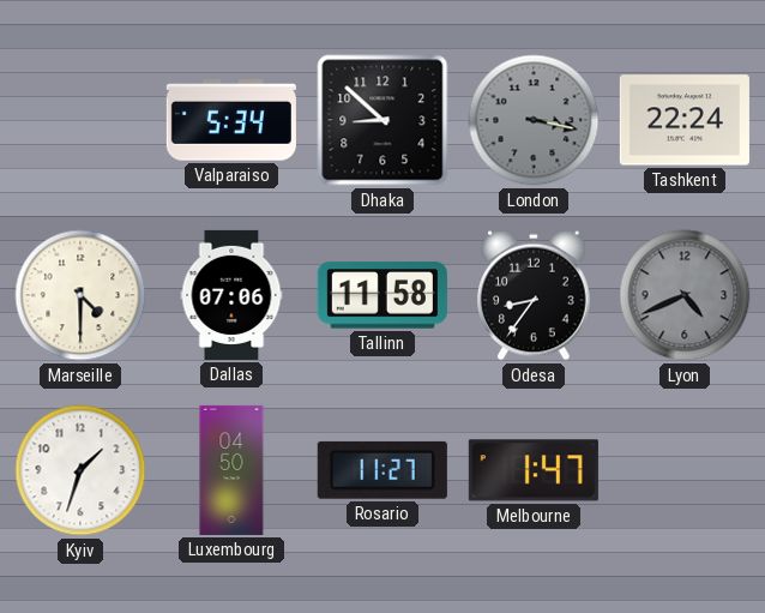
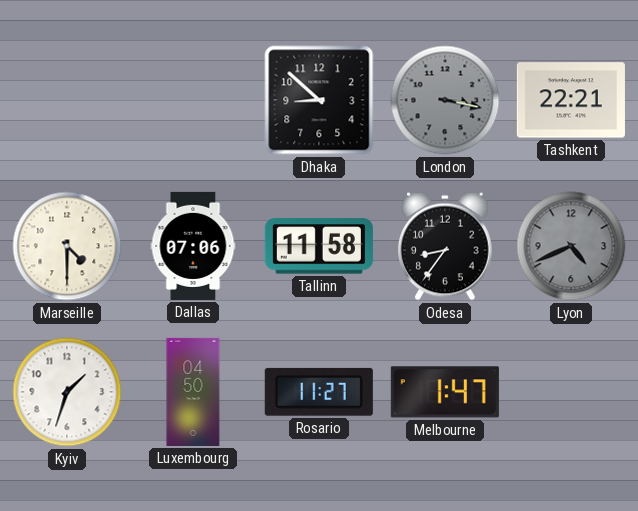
Valparaiso: 5:34 -> none (231, 120)
Tashkent: 22:24 -> 22:21 (571, 100)
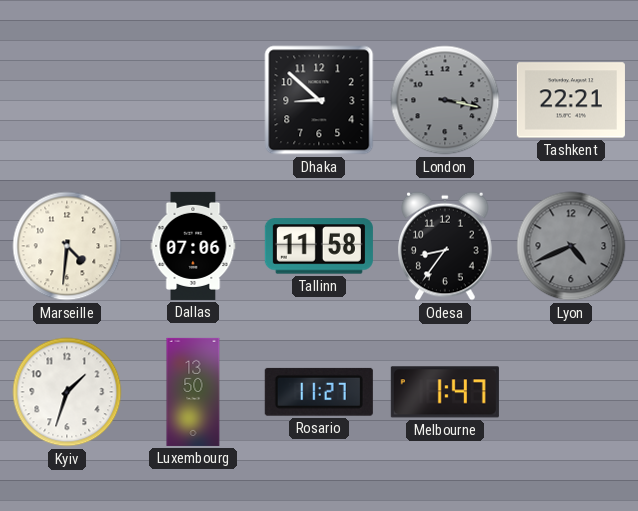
Marseille: 4:30 -> 4:31 (67, 246)
Luxembourg: 04:50 -> 13:50 (193, 392)
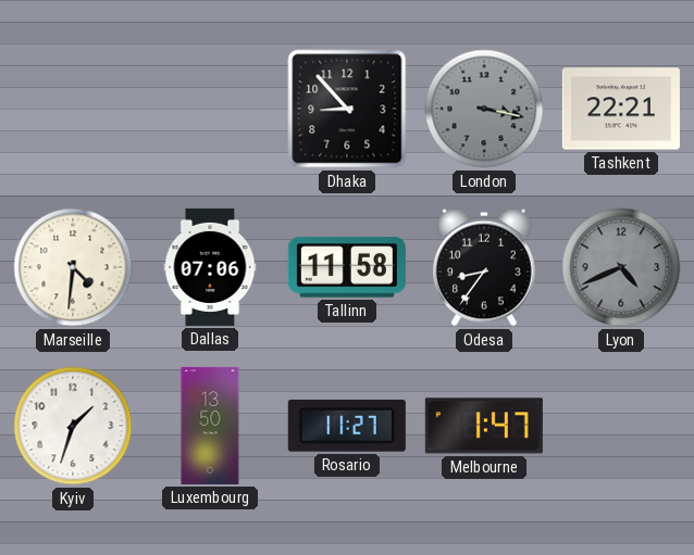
Dhaka: 8:52 -> 8:53 (347, 109)
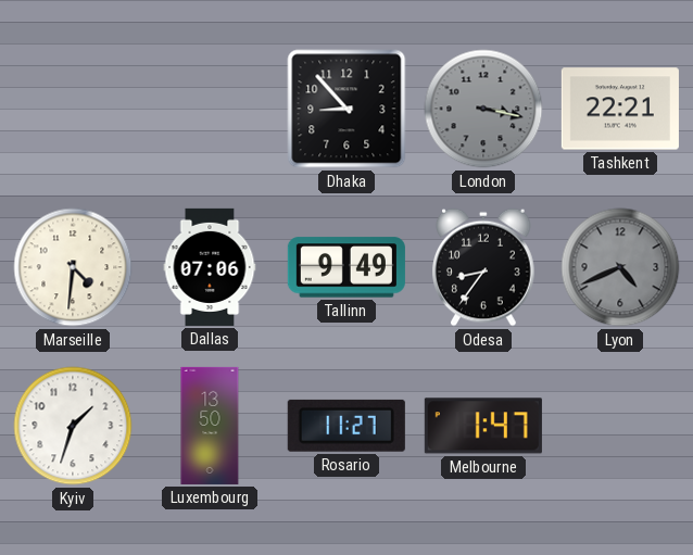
Tallinn: 11:58 -> 9:49 (346, 267)
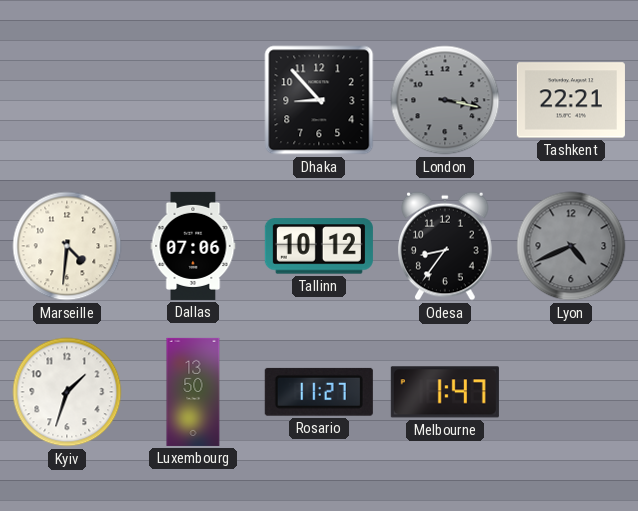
Tallinn: 9:49 -> 10:12 (319, 246)
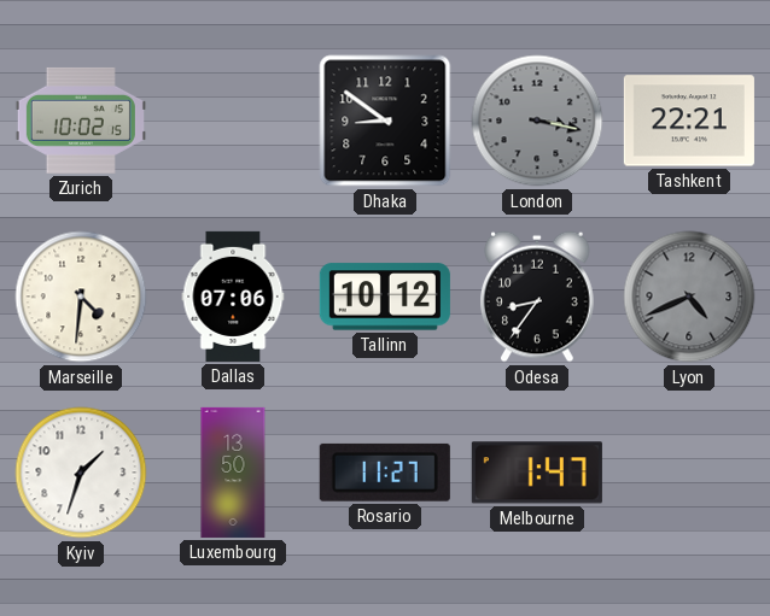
Zurich: none -> 10:02 (81, 121)
Dhaka: 8:53 -> 8:51 (385, 121)
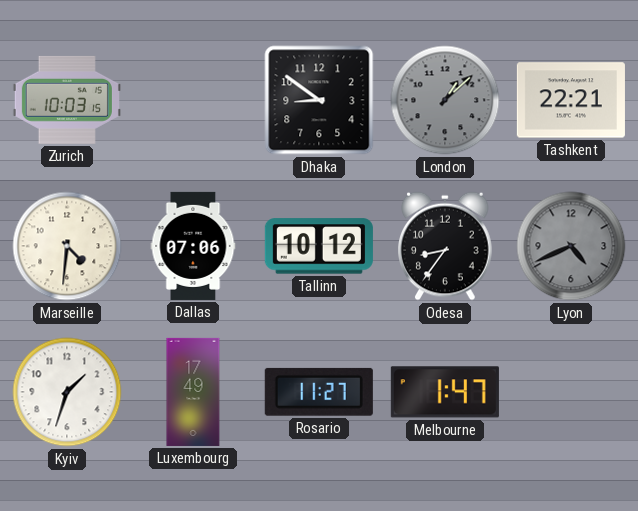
Zurich: 10:02 -> 10:03 (67, 100)
London: 3:17 -> 1:08 (445, 100)
Luxembourg: 13:50 -> 17:49 (193, 392)
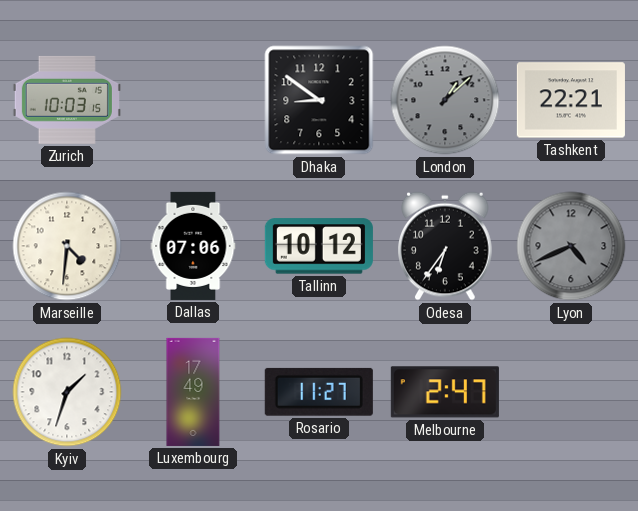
Odesa: 8:36 -> 6:36 (446, 246)
Melbourne: 1:47 -> 2:47 (445, 392)
